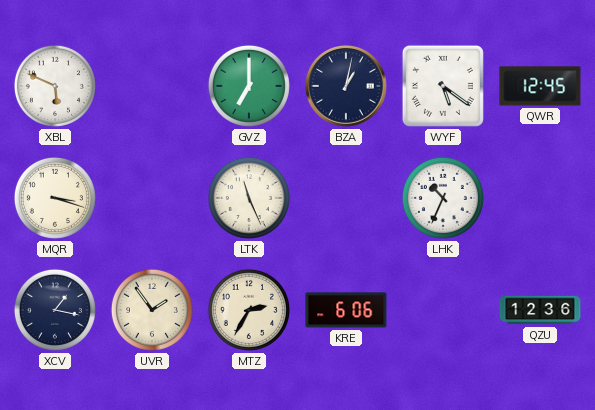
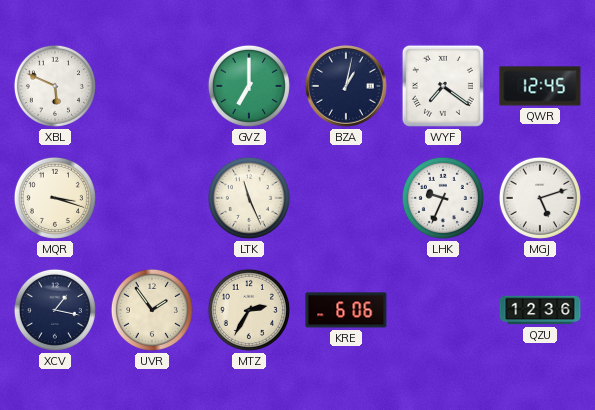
WYF: 5:21 -> 7:21 (443, 86)
LHK: 10:34 -> 9:34 (443, 198)
MGJ: none -> 5:12 (540, 198)
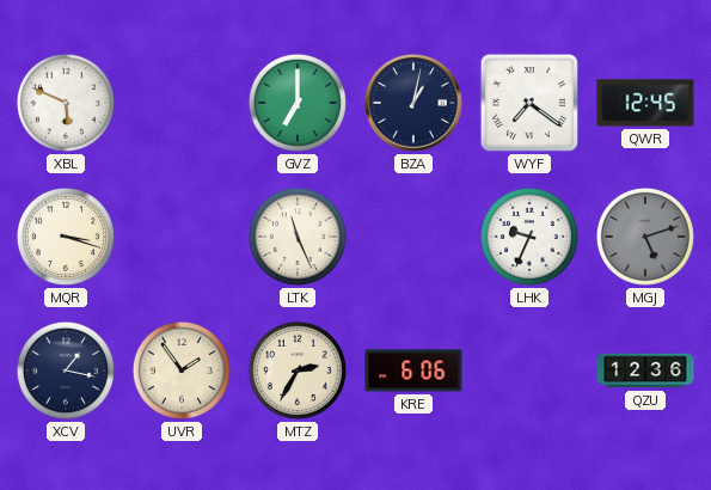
MGJ dial: white -> grey (645, 237)
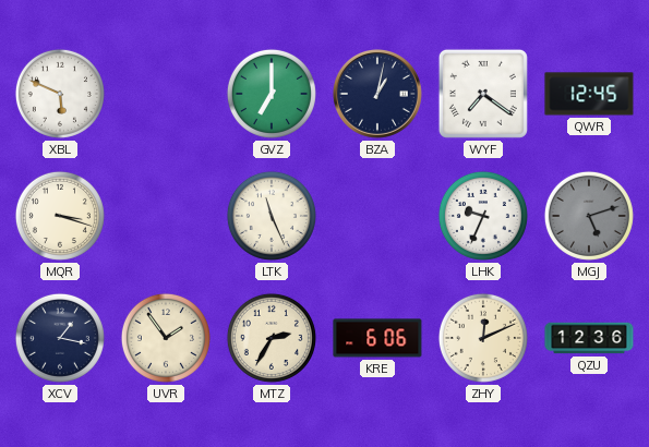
ZHY: none -> 12:11 (483, 338)
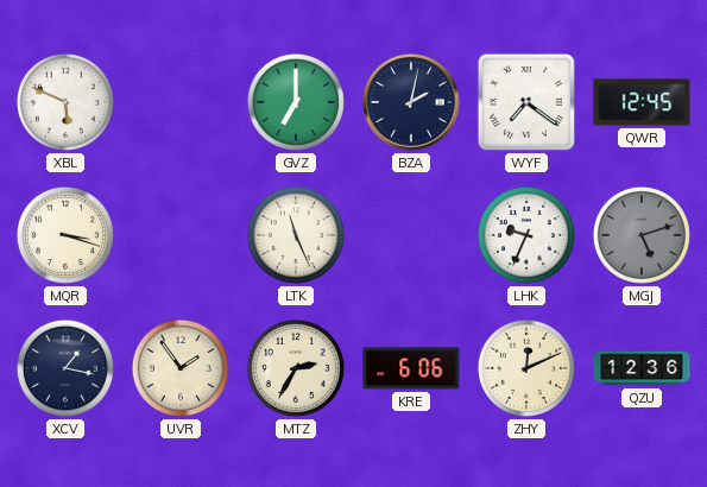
BZA: 1:02 -> 2:02 (411, 102)
